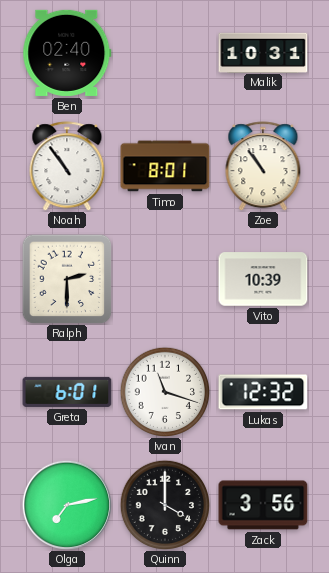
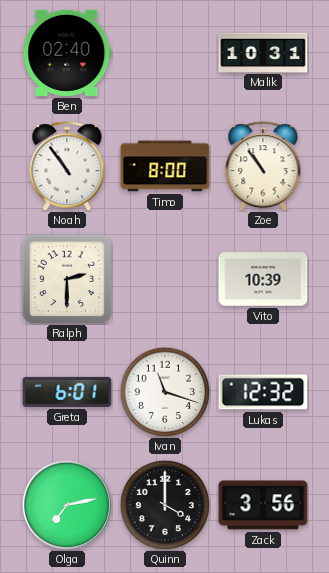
Timo: 8:01 -> 8:00 (165, 166)
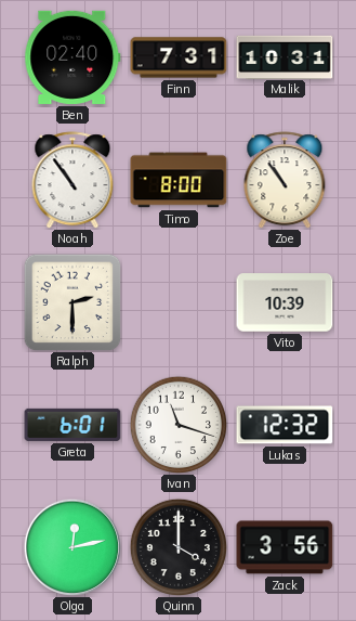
Finn: none -> 7:31 (179, 57)
Olga: 7:13 -> 12:13 (71, 546)
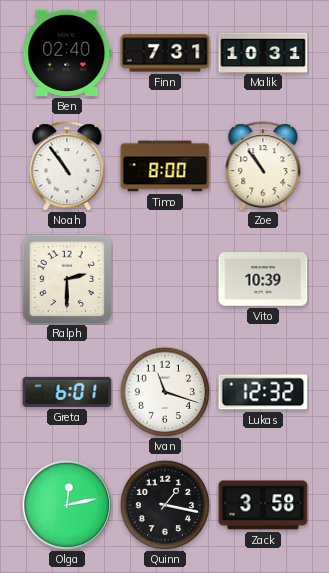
Quinn: 4:00 -> 1:17 (165, 505)
Zack: 3:56 -> 3:58 (263, 505)
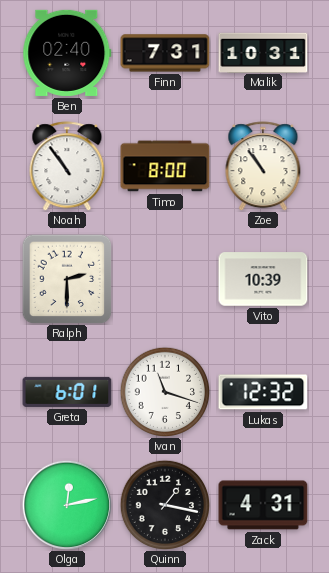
Zack: 3:58 -> 4:31 (263, 505)
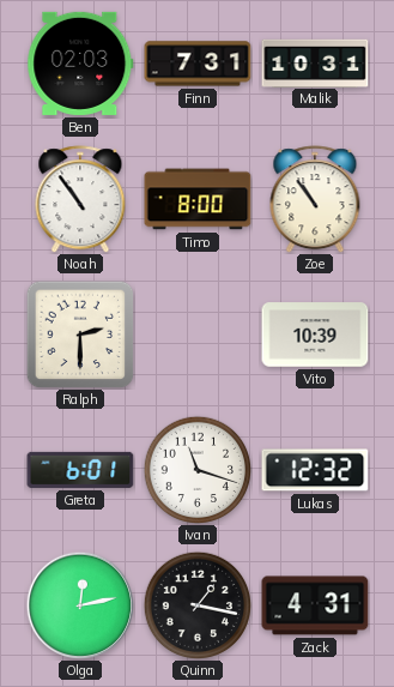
Ben: 02:40 -> 02:03 (80, 64)
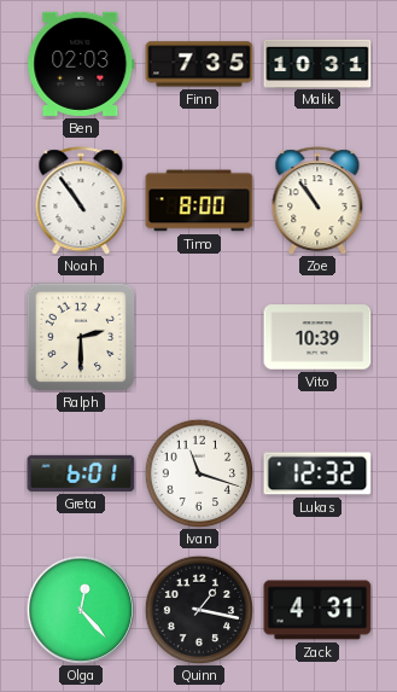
Finn: 7:31 -> 7:35 (199, 64)
Olga: 12:13 -> 12:23 (80, 609)
